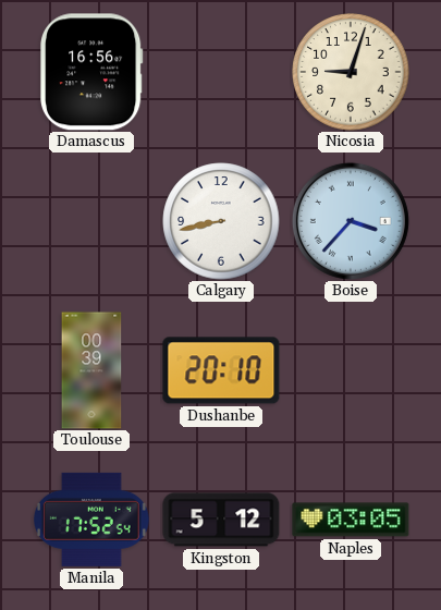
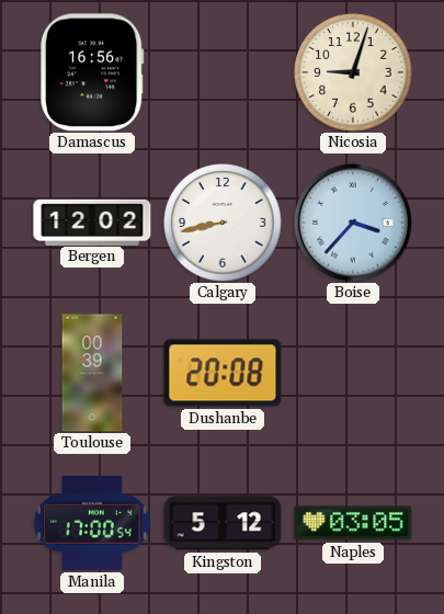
Bergen: none -> 12:02 (92, 221)
Dushanbe: 20:10 -> 20:08 (223, 373)
Manila: 17:52 -> 17:00 (93, 523)
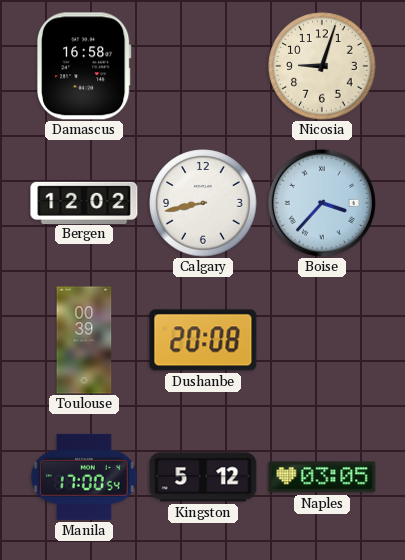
Damascus: 16:56 -> 16:58 (85, 66)
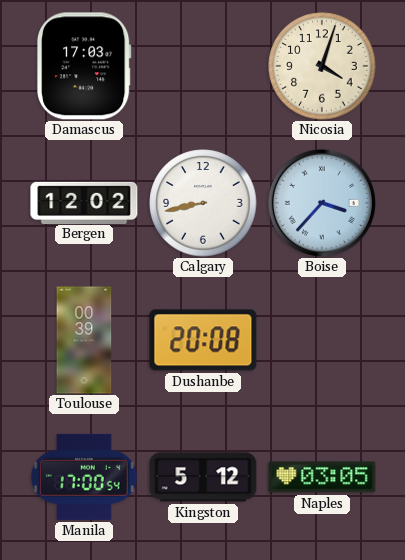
Damascus: 16:58 -> 17:03 (85, 66)
Nicosia: 9:03 -> 4:03 (322, 66)
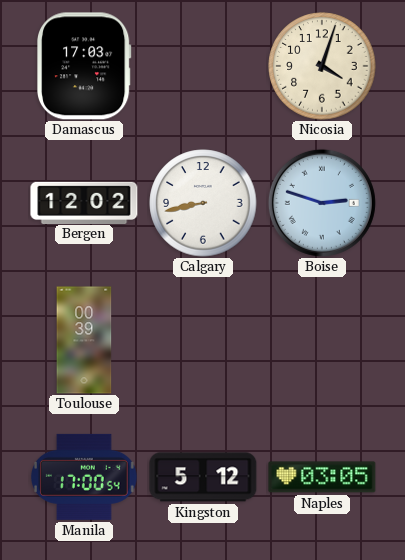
Boise: 3:37 -> 2:48 (322, 203)
Dushanbe: 20:08 -> none (203, 340)
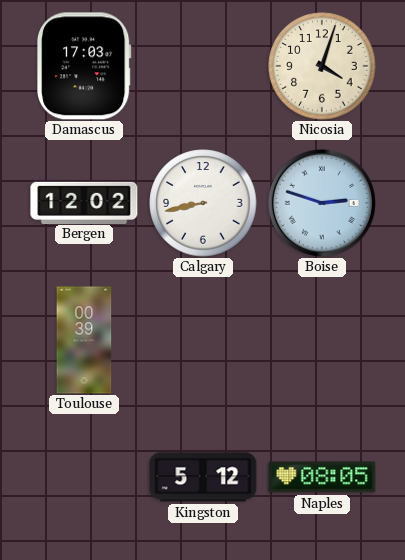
Manila: 17:00 -> none (85, 477)
Naples: 03:05 -> 08:05 (322, 477)
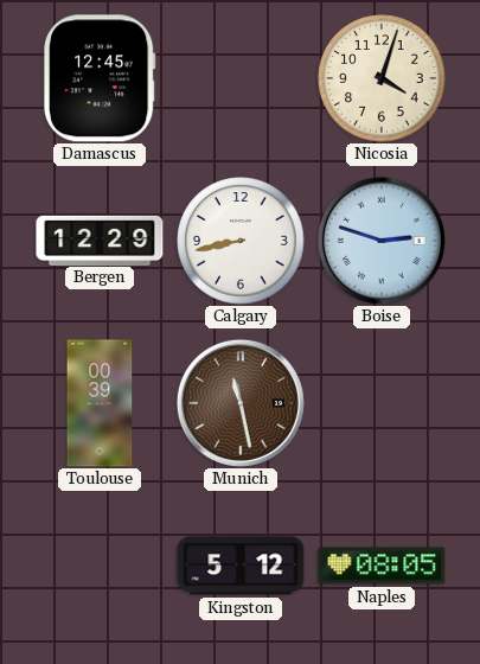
Damascus: 17:03 -> 12:45 (101, 78)
Bergen: 12:02 -> 12:29 (100, 240)
Munich: none -> 11:28 (241, 403)
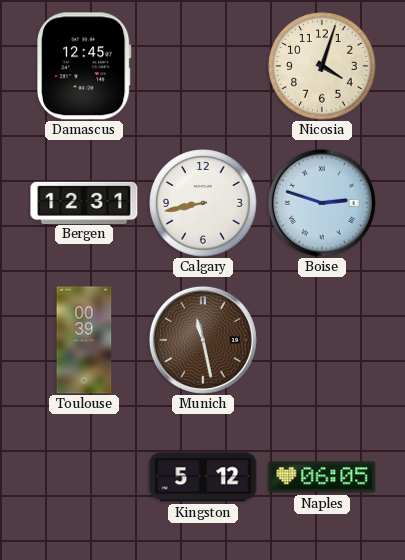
Bergen: 12:29 -> 12:31 (84, 202)
Naples: 08:05 -> 06:05 (322, 477)
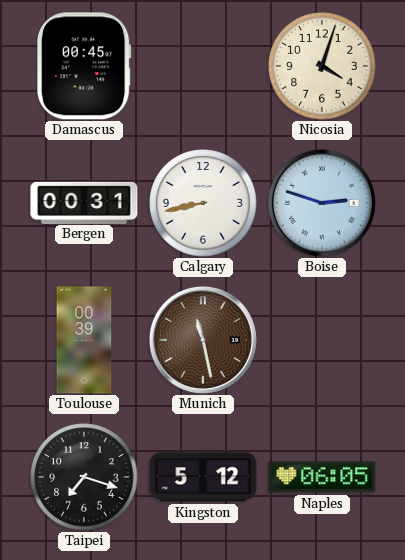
Damascus: 12:45 -> 00:45 (85, 66)
Bergen: 12:31 -> 00:31 (84, 202)
Taipei: none -> 7:18 (84, 477)
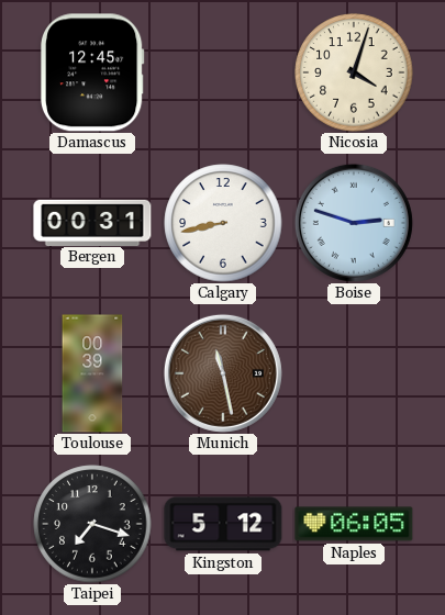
Damascus: 00:45 -> 12:45 (93, 72)
